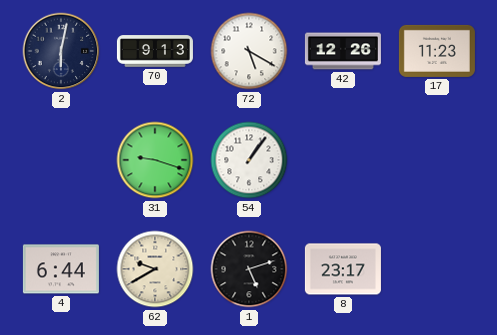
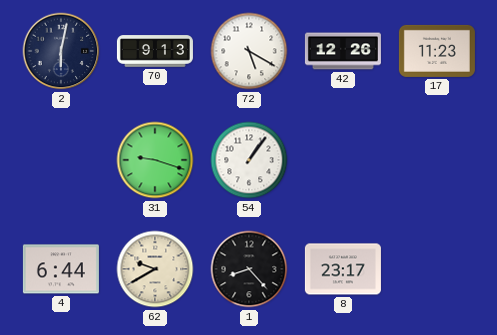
1: 5:12 -> 8:23 (249, 269)
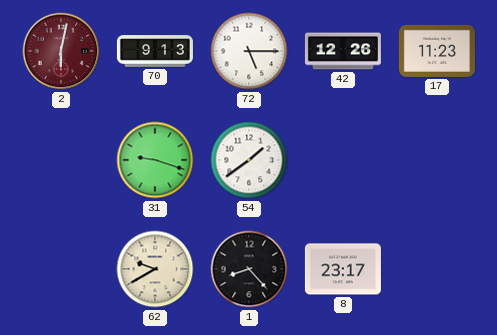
2 dial: navy -> burgundy (61, 51)
72: 5:20 -> 5:15 (249, 51)
54: 1:06 -> 1:39 (249, 160)
4: 6:44 -> none (61, 269)
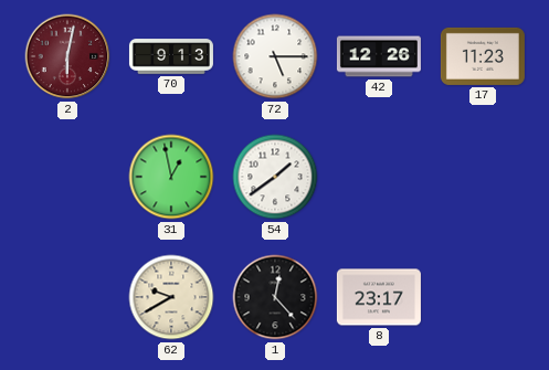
31: 9:18 -> 12:58 (171, 177)
1: 8:23 -> 12:23 (275, 297)
